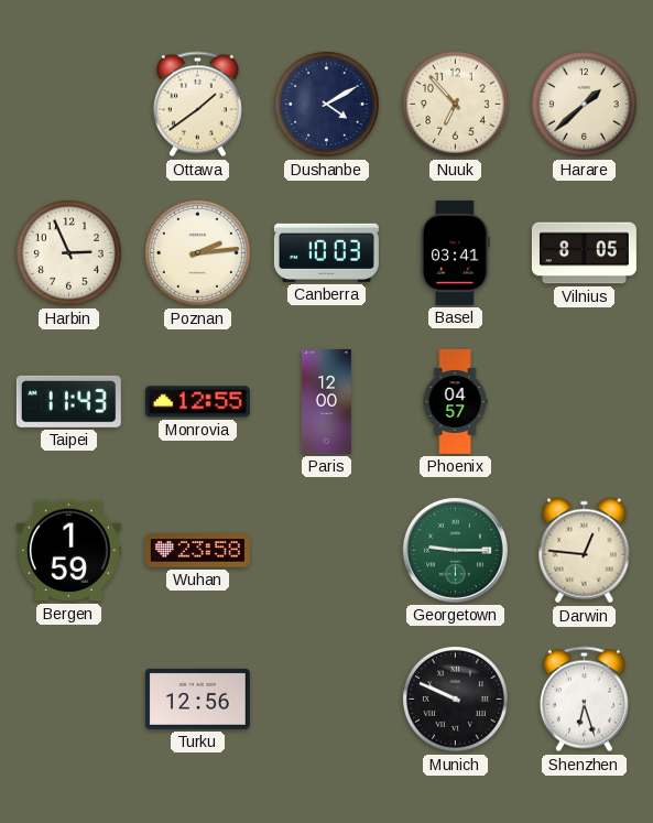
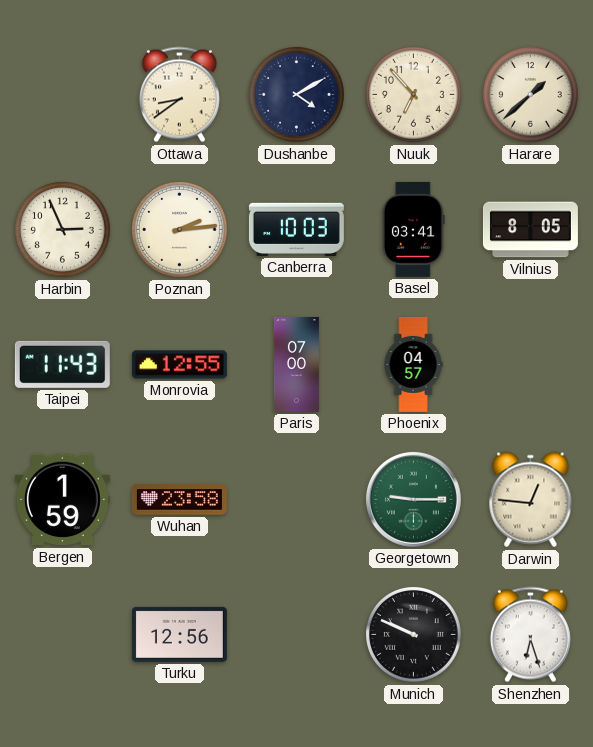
Ottawa: 1:39 -> 8:39 (179, 95)
Paris: 12:00 -> 07:00 (296, 364)
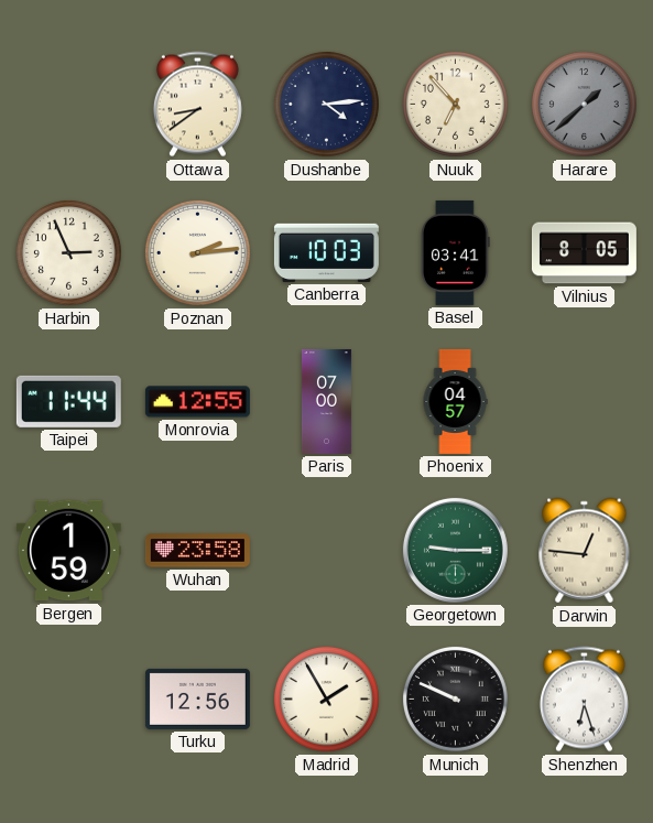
Dushanbe: 4:10 -> 4:14 (326, 104)
Harare dial: cream -> grey (584, 104)
Taipei: 11:43 -> 11:44 (68, 401)
Madrid: none -> 1:55 (326, 699)
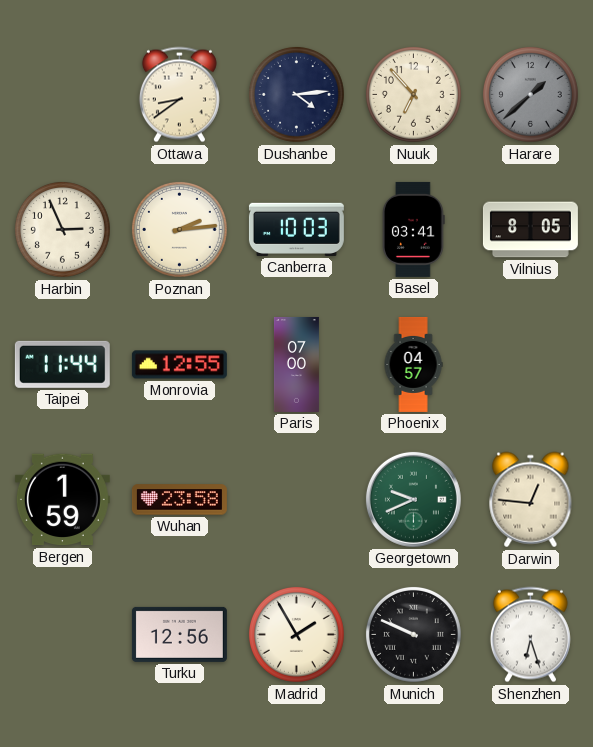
Georgetown: 9:15 -> 9:41 (413, 499)
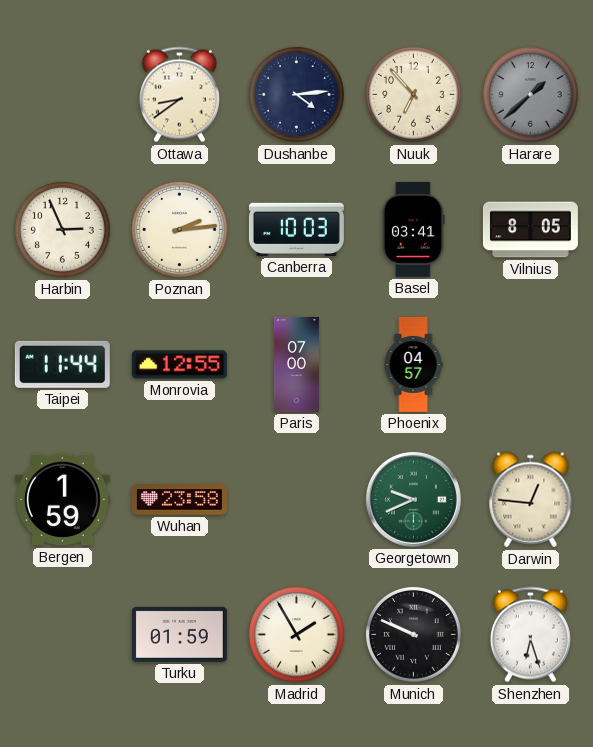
Turku: 12:56 -> 01:59 (179, 634)
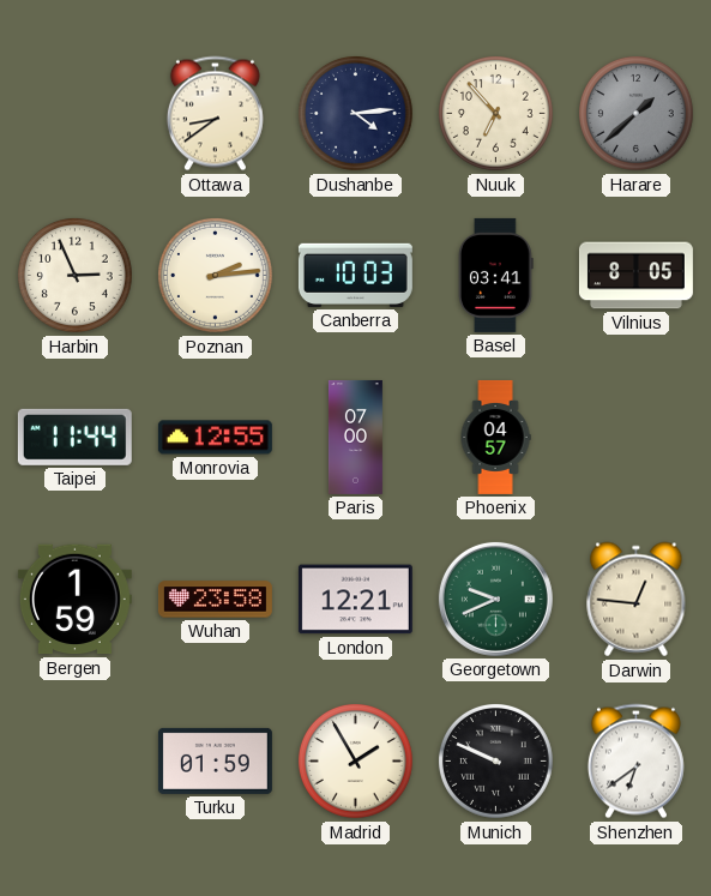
London: none -> 12:21 (355, 600)
Shenzhen: 6:27 -> 6:39 (635, 762)
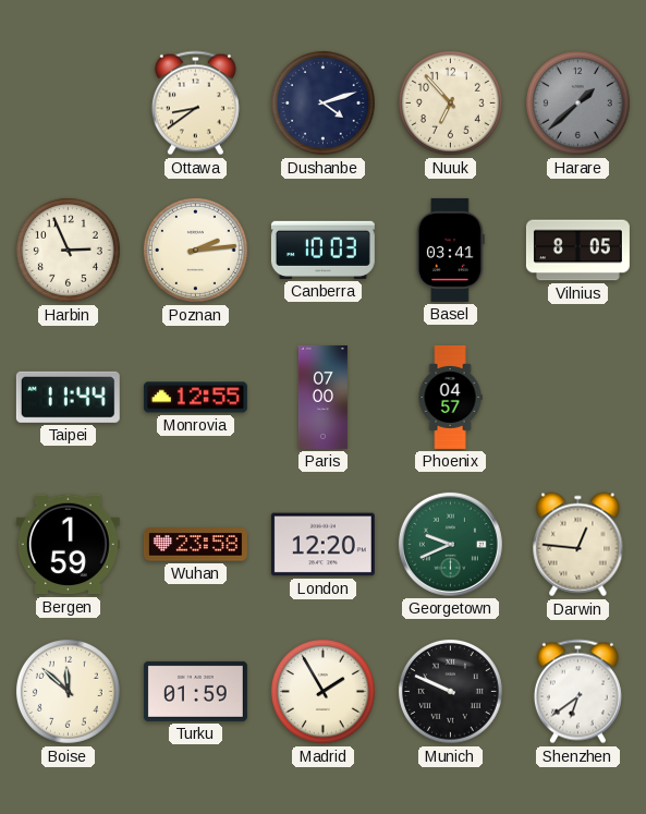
Dushanbe: 4:14 -> 4:12 (322, 102)
London: 12:21 -> 12:20 (322, 545)
Boise: none -> 11:52 (68, 691)
